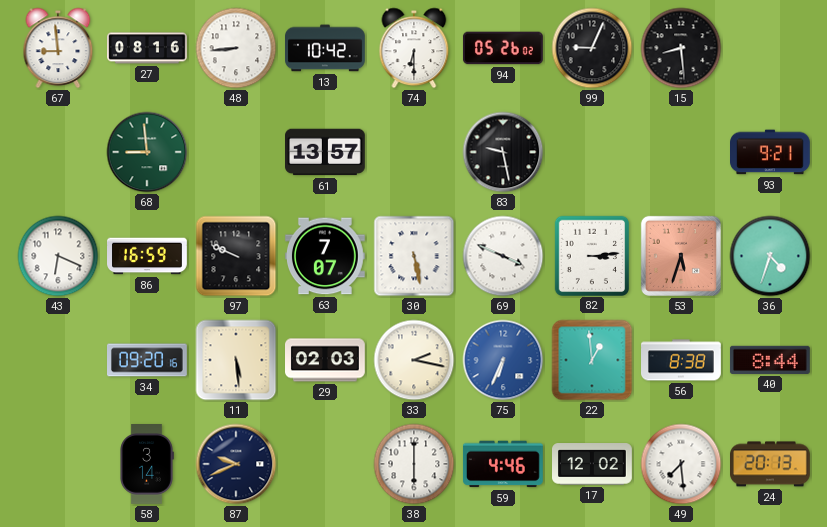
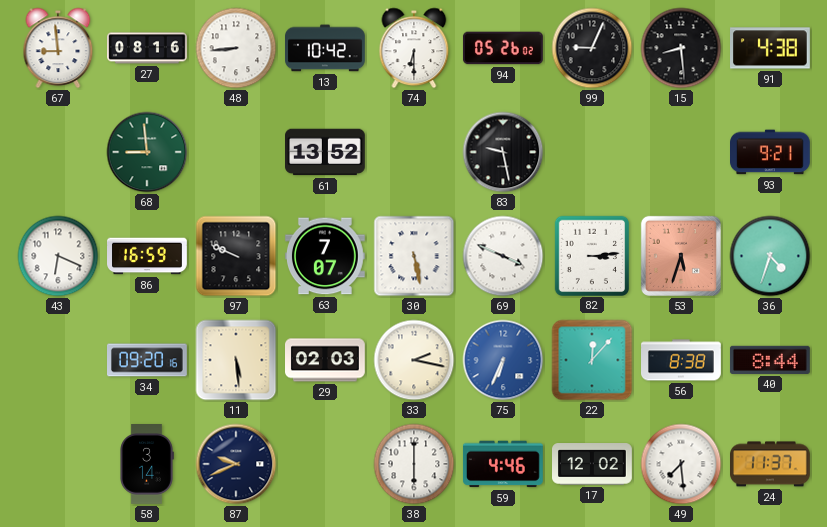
91: none -> 4:38 (771, 48)
61: 13:57 -> 13:52 (326, 152)
22: 12:59 -> 12:07 (592, 360)
24: 20:13 -> 11:37 (771, 464)
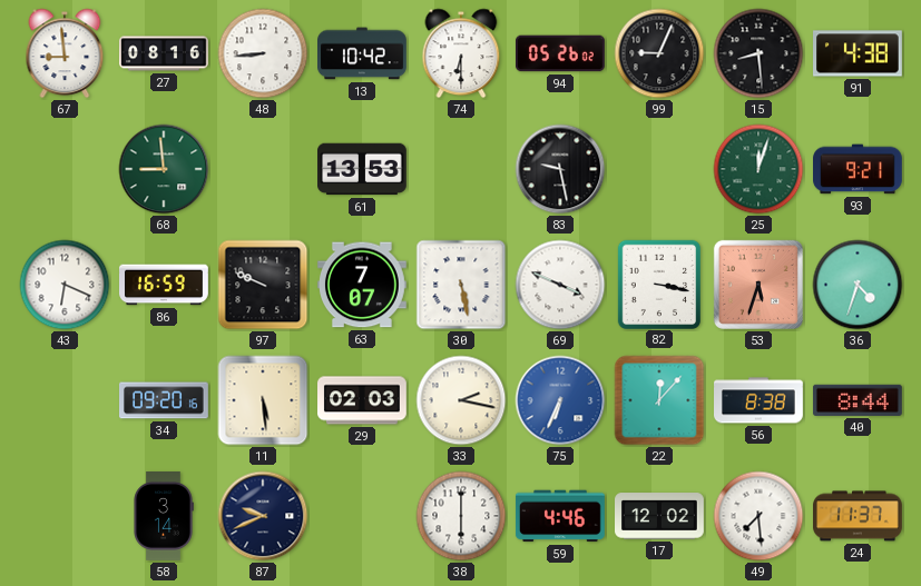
61: 13:52 -> 13:53 (363, 169)
25: none -> 12:03 (758, 169)
82: 3:14 -> 3:17 (658, 284)
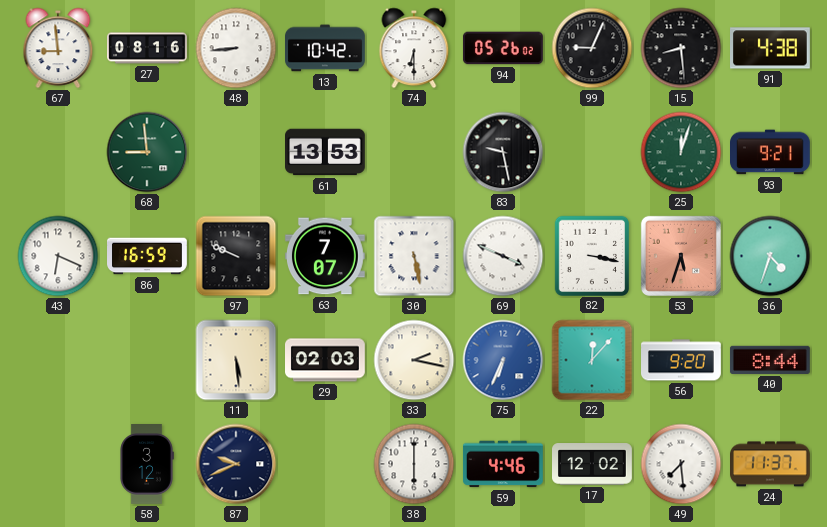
34: 09:20 -> none (165, 400)
56: 8:38 -> 9:20 (682, 360)
58: 3:14 -> 3:12 (147, 465)
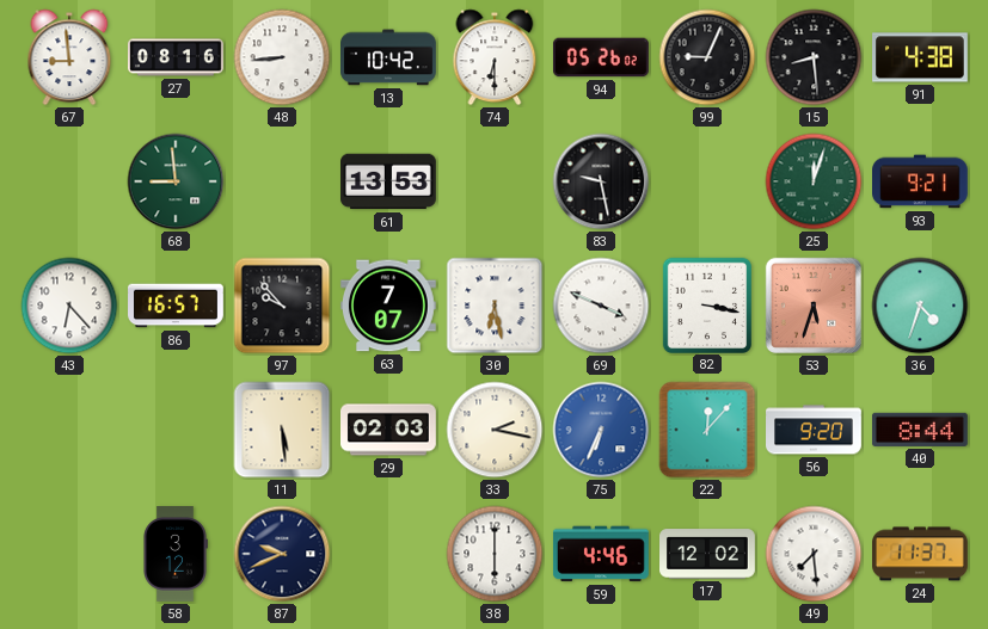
43: 6:19 -> 6:23 (69, 306)
86: 16:59 -> 16:57 (177, 306)
97: 9:49 -> 9:53 (282, 306)
30: 5:28 -> 6:28 (495, 306)
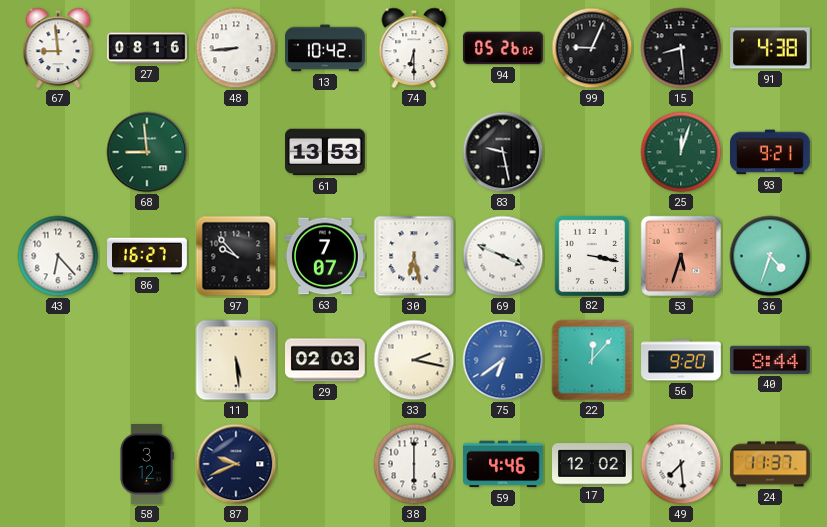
86: 16:57 -> 16:27 (148, 256)
75: 6:34 -> 6:39 (503, 360)
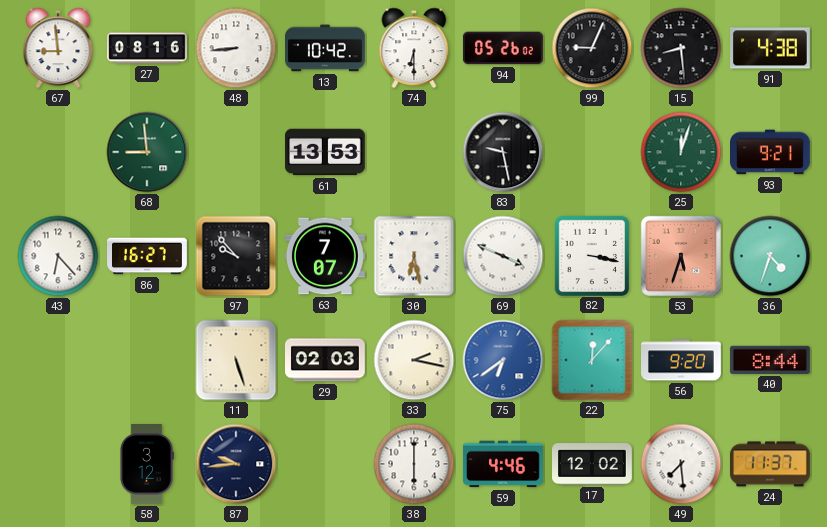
11: 5:29 -> 5:27 (236, 360)
87: 9:41 -> 9:44 (236, 464)
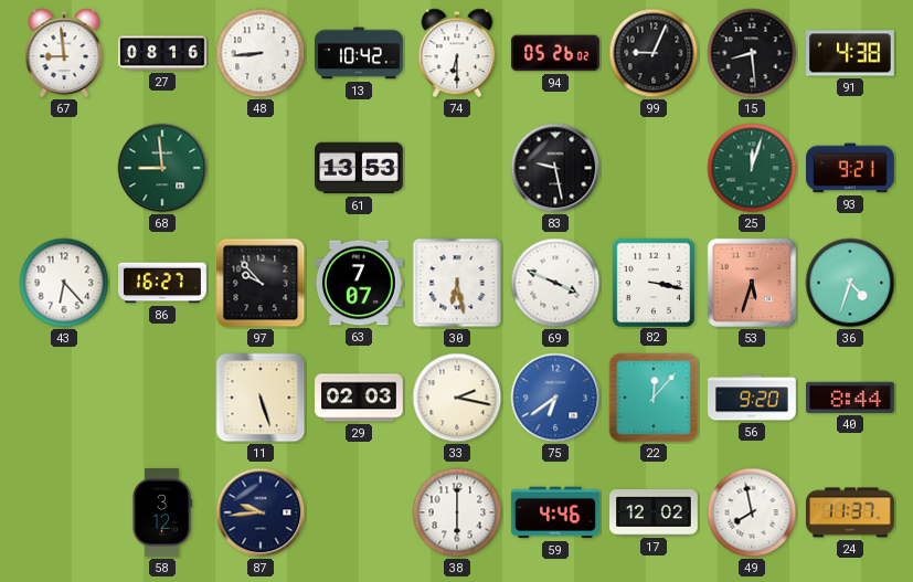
49: 7:29 -> 7:58 (752, 512)
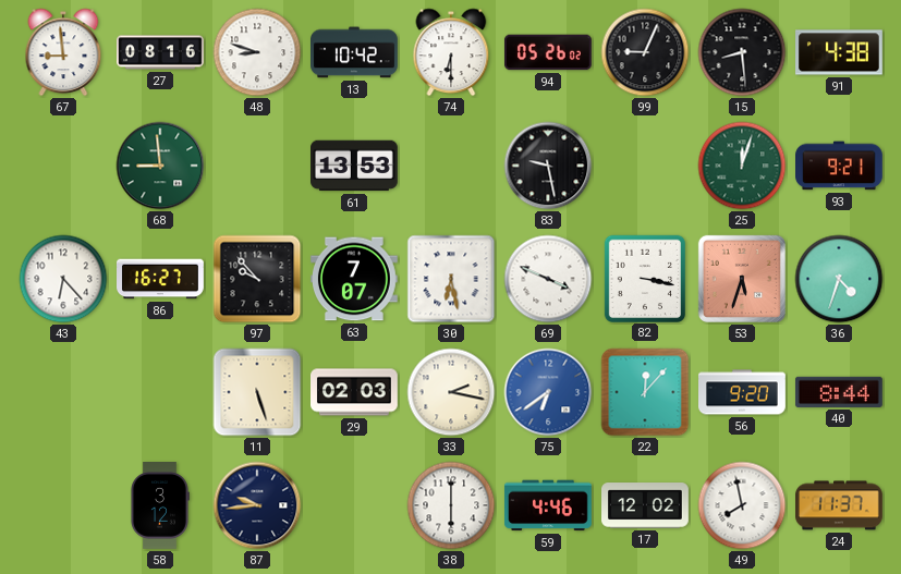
48: 8:44 -> 8:48 (257, 52)
